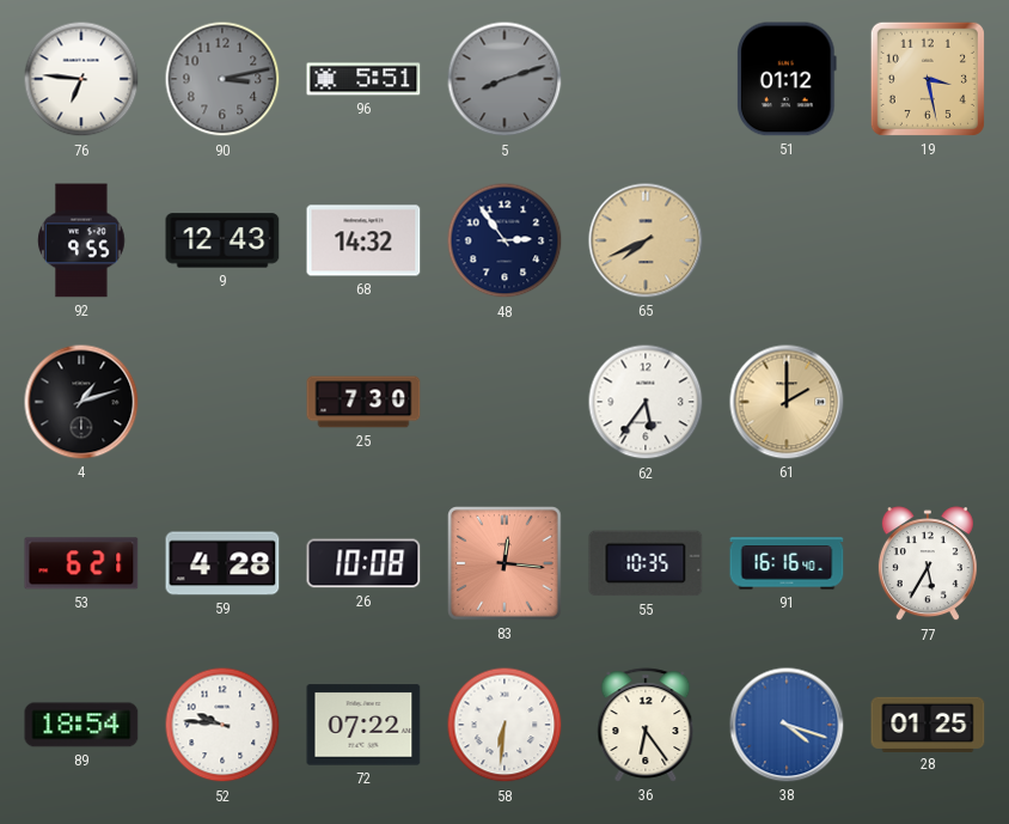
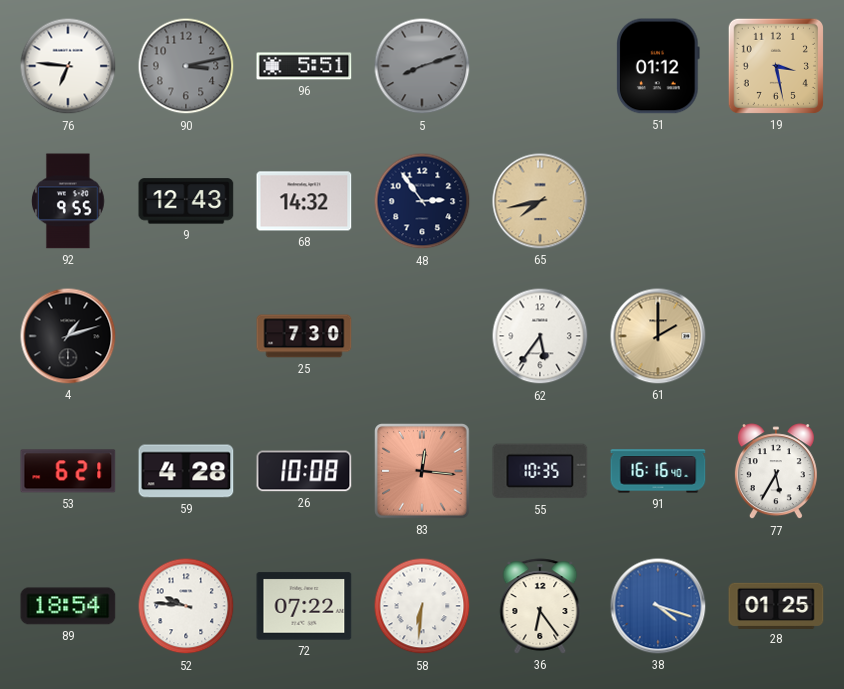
65: 7:41 -> 7:43 (540, 201)
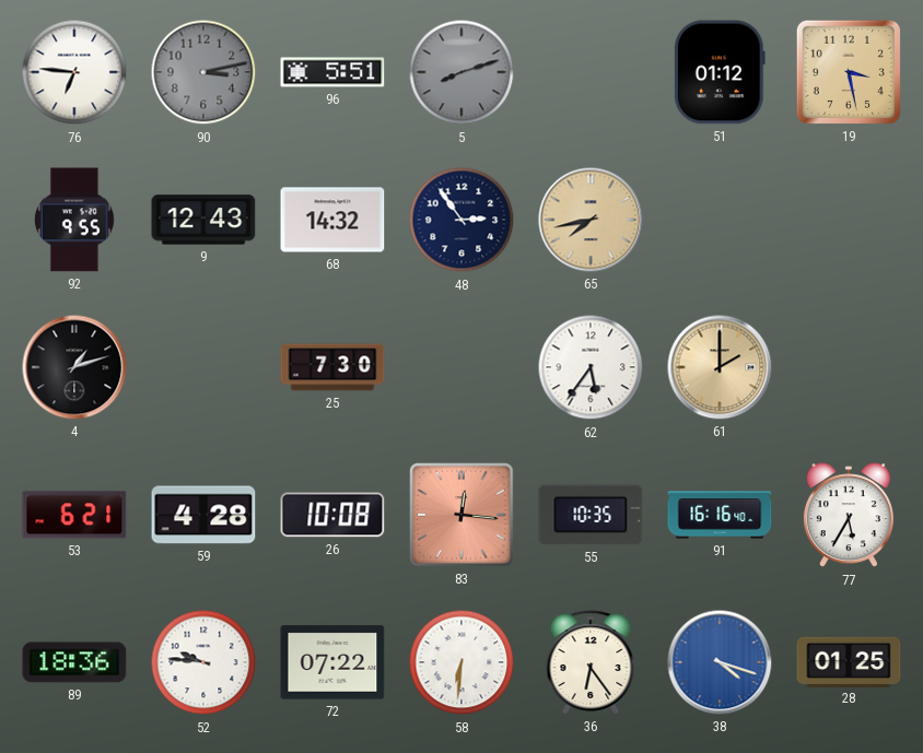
89: 18:54 -> 18:36 (74, 662)
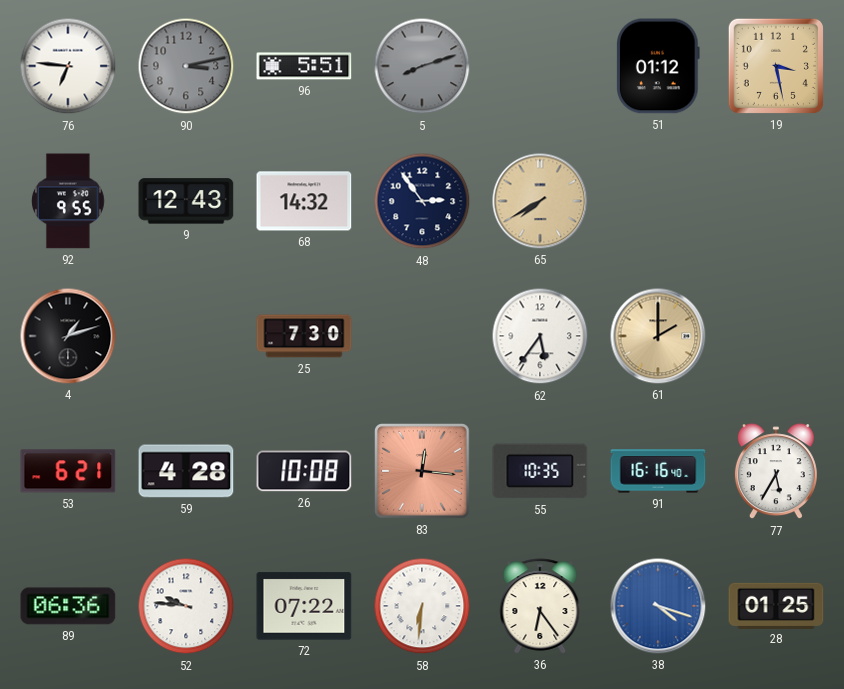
65: 7:43 -> 7:40 (540, 201)
89: 18:36 -> 06:36 (68, 606)
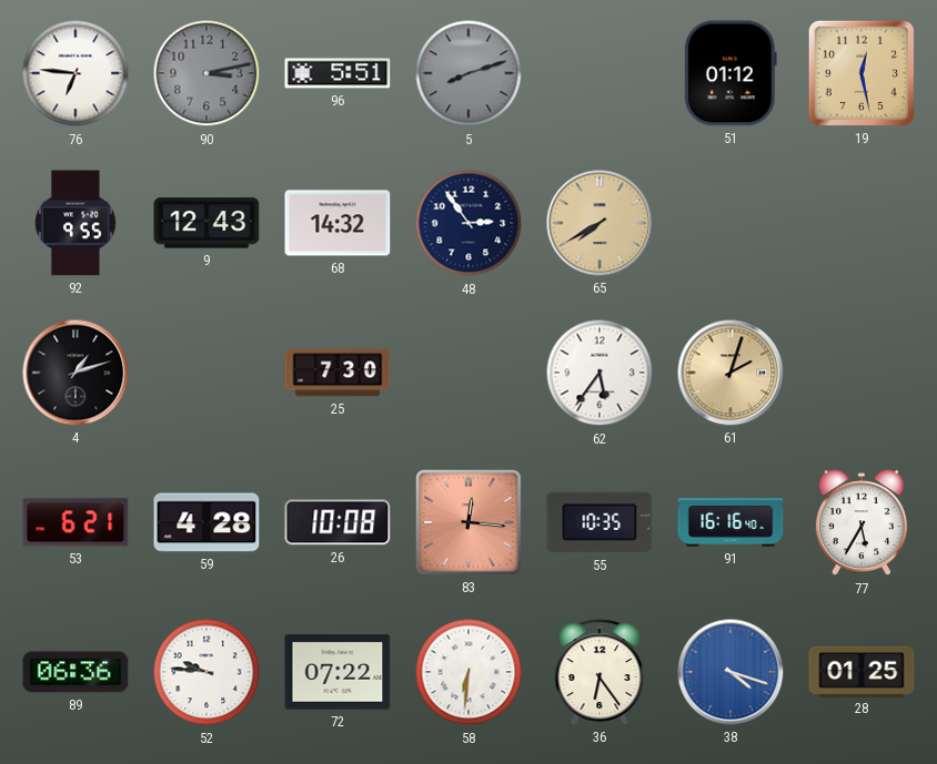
19: 3:28 -> 12:28 (862, 73)
61: 2:00 -> 2:03 (731, 373)
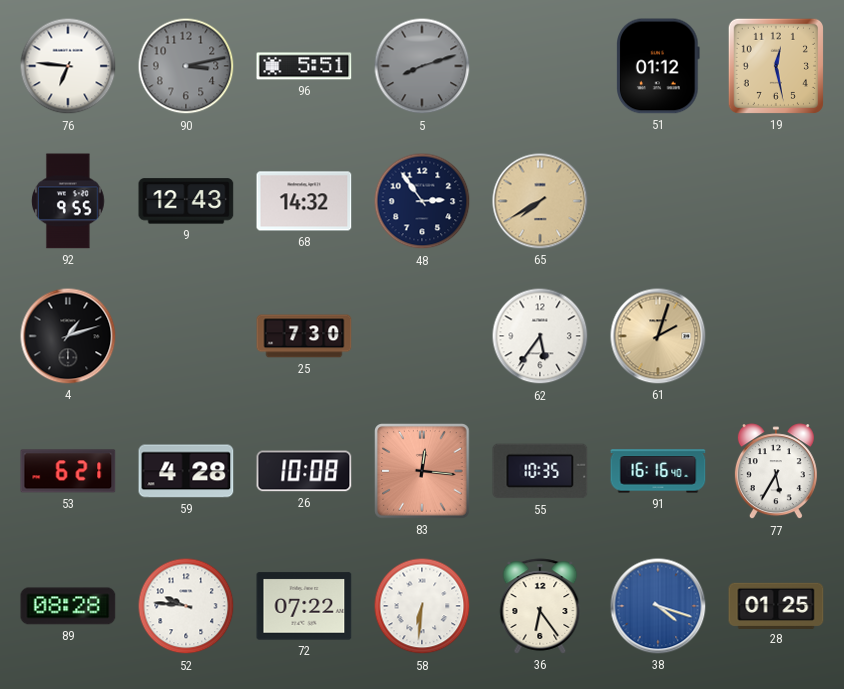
89: 06:36 -> 08:28 (68, 606)
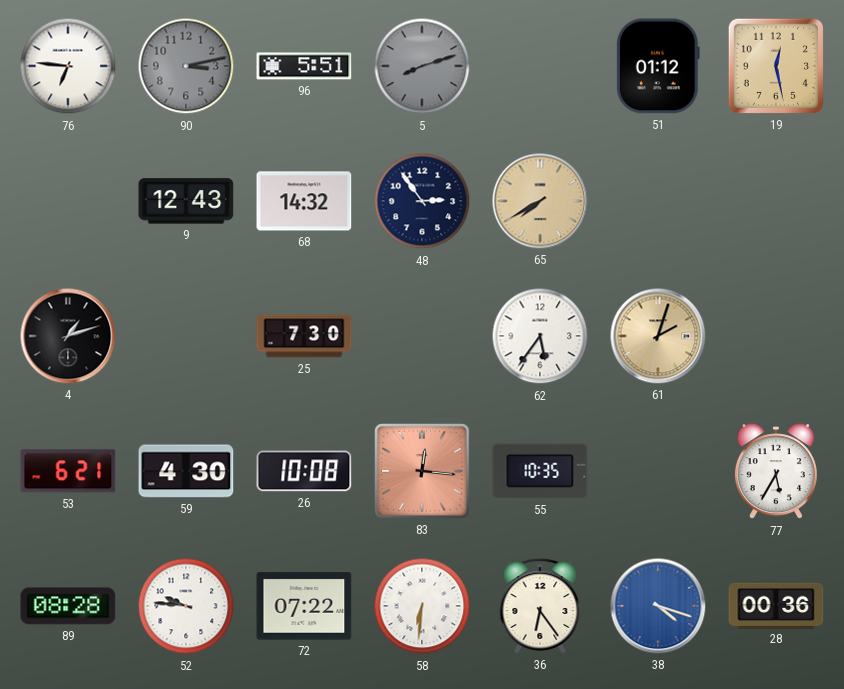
92: 9:55 -> none (69, 201)
59: 4:28 -> 4:30 (186, 471)
91: 16:16 -> none (658, 471)
28: 01:25 -> 00:36 (776, 605)
